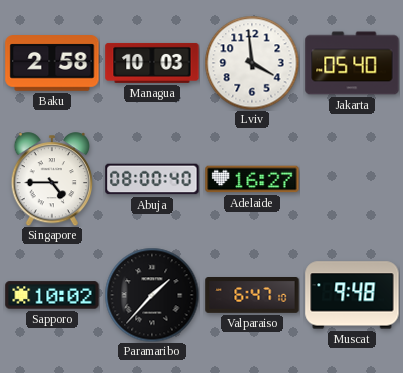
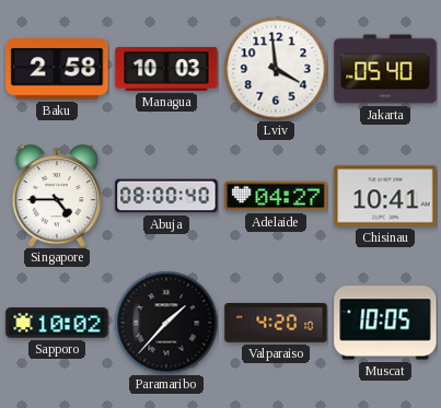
Adelaide: 16:27 -> 04:27 (276, 196)
Chisinau: none -> 10:41 (385, 196)
Valparaiso: 6:47 -> 4:20 (276, 323)
Muscat: 9:48 -> 10:05 (385, 323)
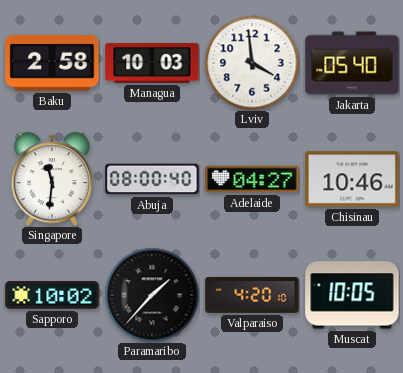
Singapore: 4:45 -> 11:31 (51, 179)
Chisinau: 10:41 -> 10:46 (352, 179)
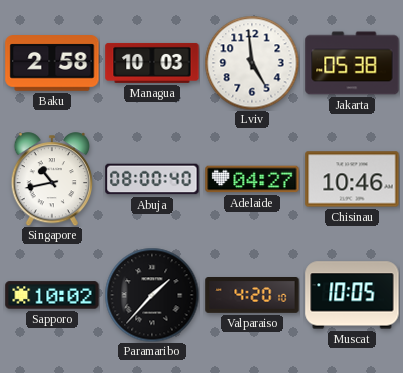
Lviv: 3:59 -> 4:59 (252, 63)
Jakarta: 05:40 -> 05:38 (352, 63)
Singapore: 11:31 -> 10:43 (51, 179)
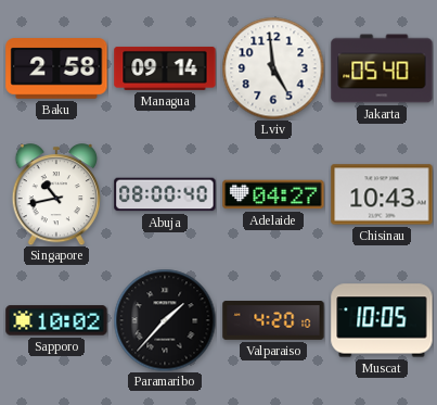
Managua: 10:03 -> 09:14 (165, 68)
Jakarta: 05:38 -> 05:40 (382, 68)
Chisinau: 10:46 -> 10:43 (382, 194)
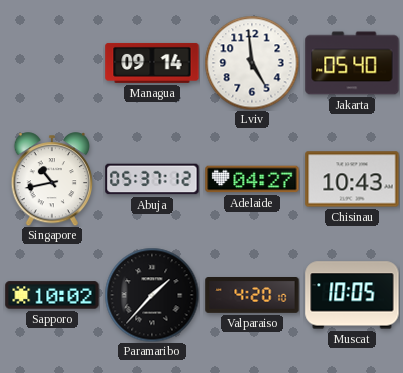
Baku: 2:58 -> none (56, 68)
Abuja: 08:00 -> 05:37 (152, 179)
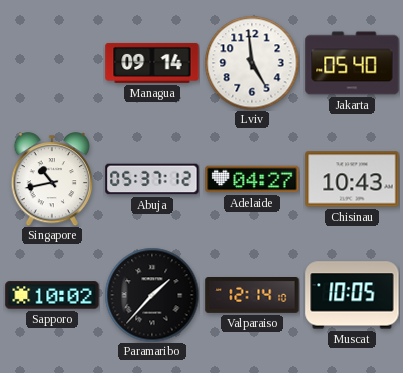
Valparaiso: 4:20 -> 12:14 (252, 295)
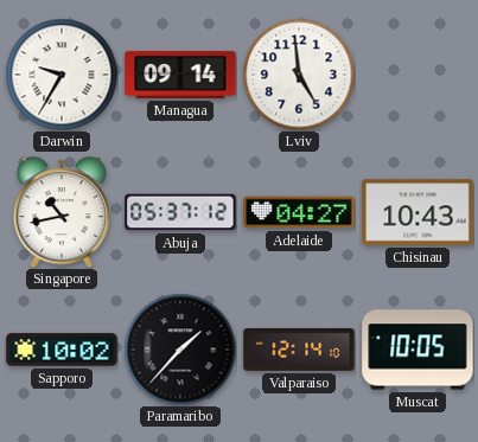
Darwin: none -> 9:35 (62, 75)
Jakarta: 05:40 -> none (352, 63)
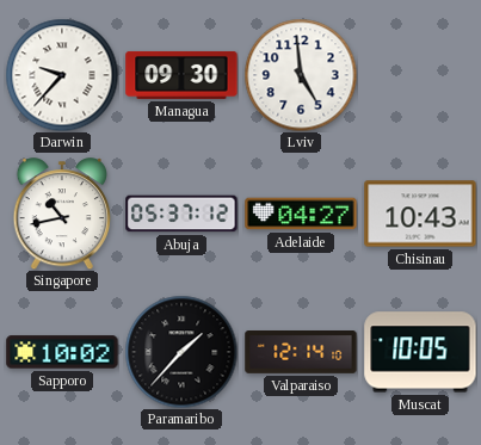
Darwin: 9:35 -> 9:37 (62, 75)
Managua: 09:14 -> 09:30 (181, 75)
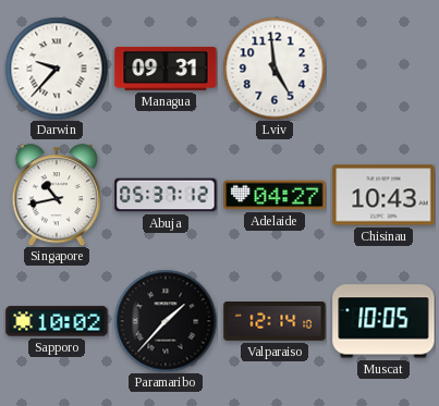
Managua: 09:30 -> 09:31 (166, 69)
